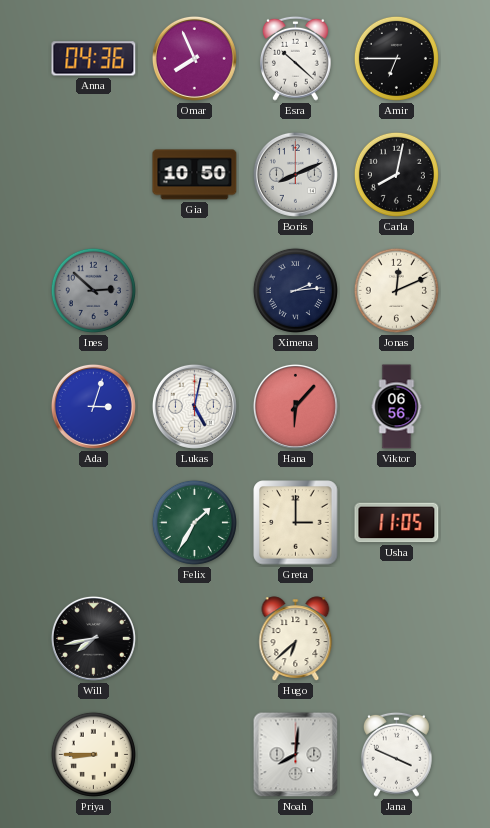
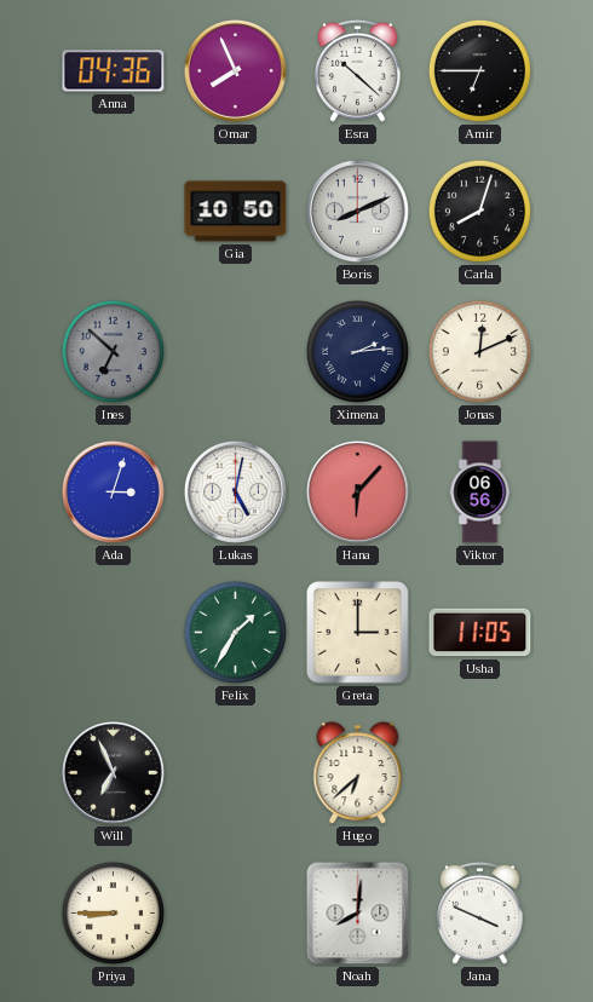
Carla: 8:02 -> 8:03 (479, 211)
Ines: 2:52 -> 6:52 (113, 351)
Will: 7:43 -> 6:56 (113, 772)
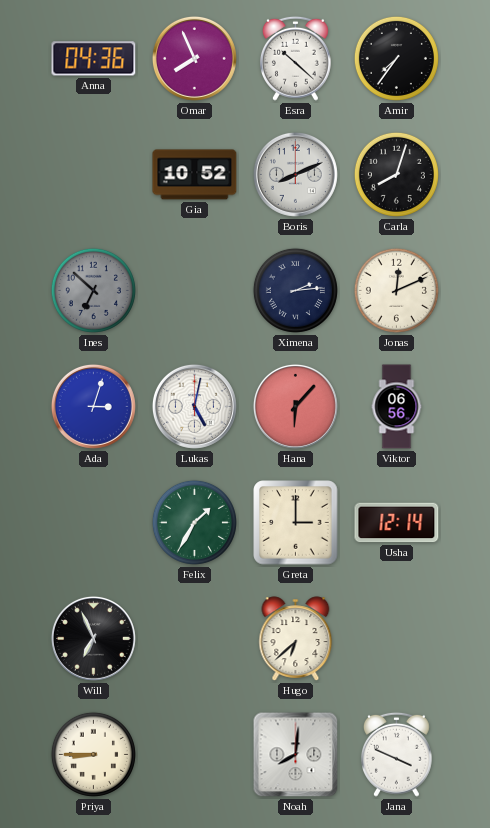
Amir: 6:45 -> 7:36 (396, 58)
Gia: 10:50 -> 10:52 (195, 175)
Usha: 11:05 -> 12:14 (397, 523)
